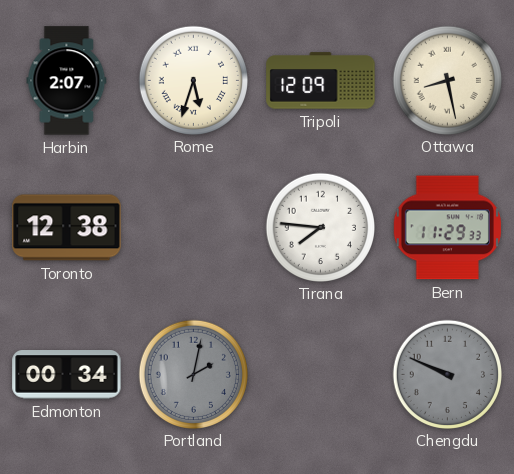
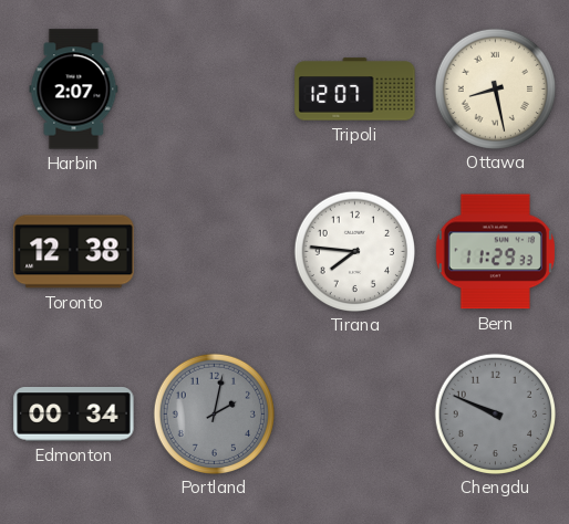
Rome: 5:33 -> none (193, 80)
Tripoli: 12:09 -> 12:07 (355, 90)
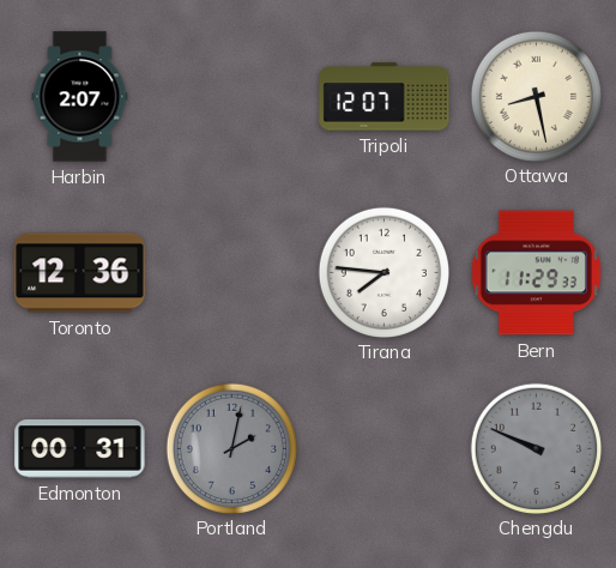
Toronto: 12:38 -> 12:36 (80, 273)
Edmonton: 00:34 -> 00:31 (80, 449)
